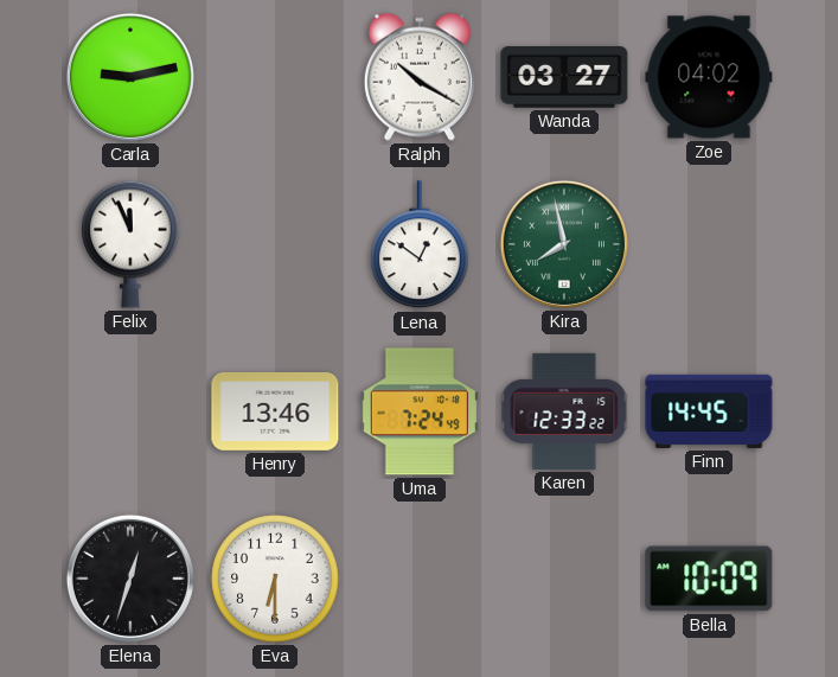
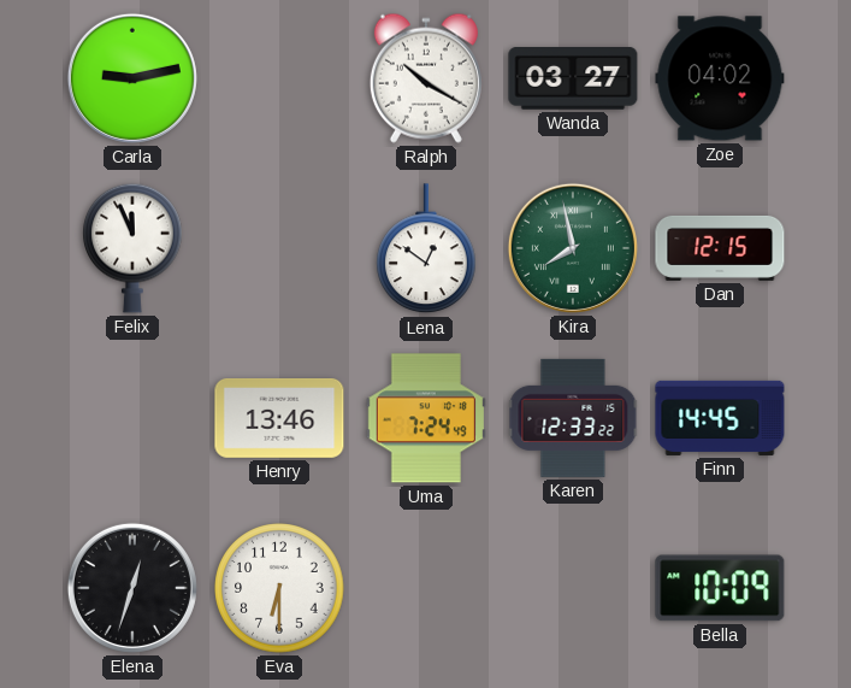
Dan: none -> 12:15 (720, 248)
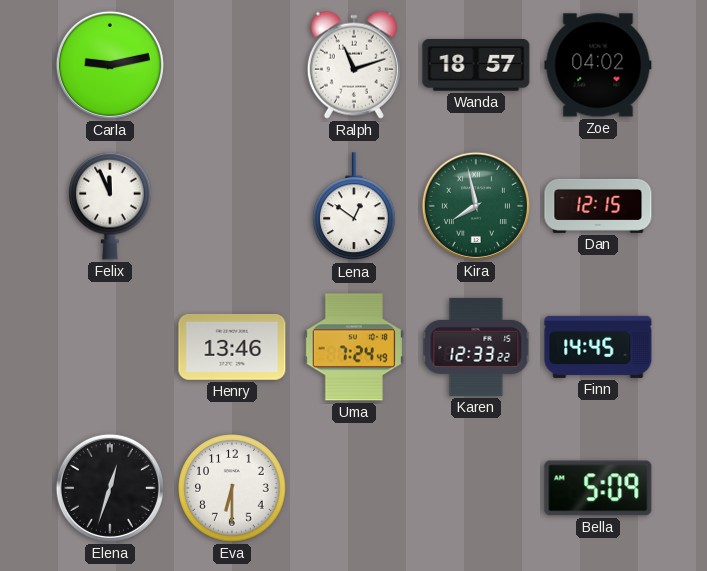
Ralph: 10:20 -> 11:12 (354, 65)
Wanda: 03:27 -> 18:57 (476, 65)
Bella: 10:09 -> 5:09 (598, 488)
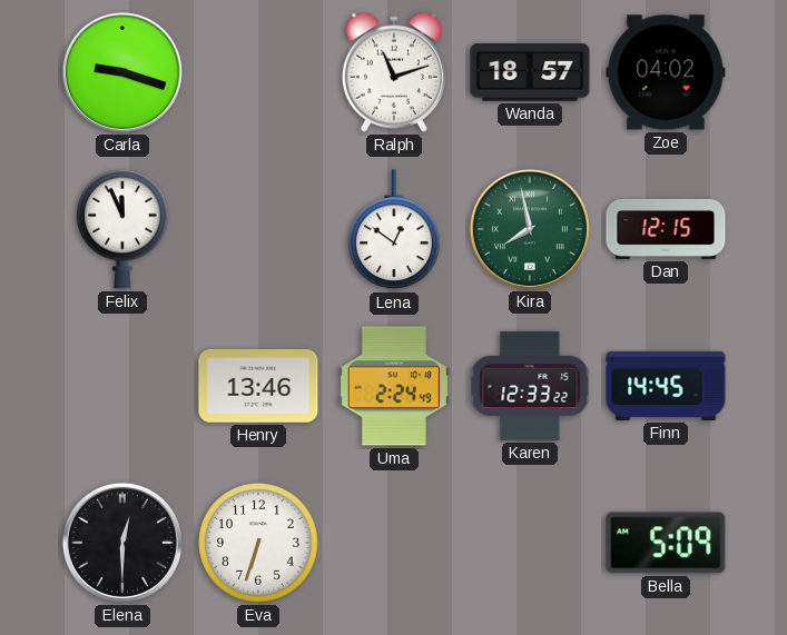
Carla: 9:13 -> 9:18 (122, 72)
Uma: 7:24 -> 2:24 (394, 386)
Elena: 12:33 -> 12:30 (122, 543)
Eva: 6:30 -> 6:33 (258, 543)
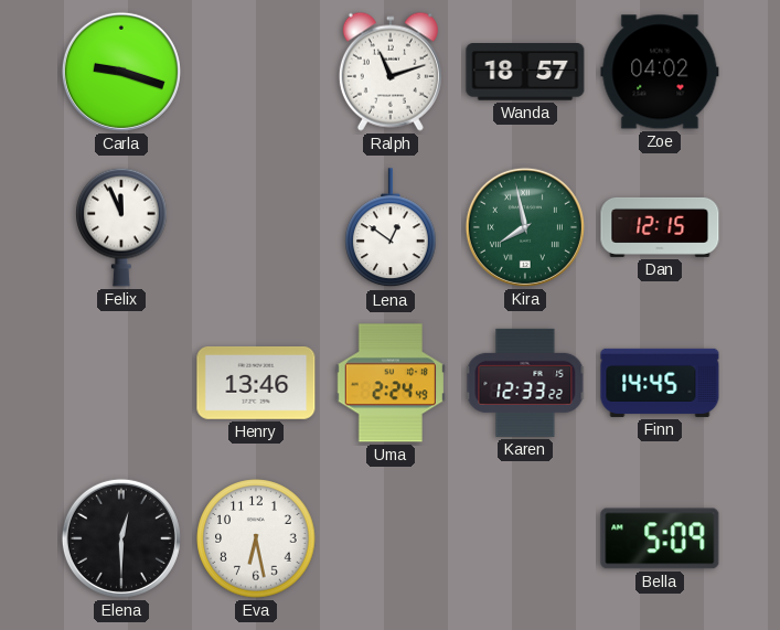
Eva: 6:33 -> 6:28 (256, 538)
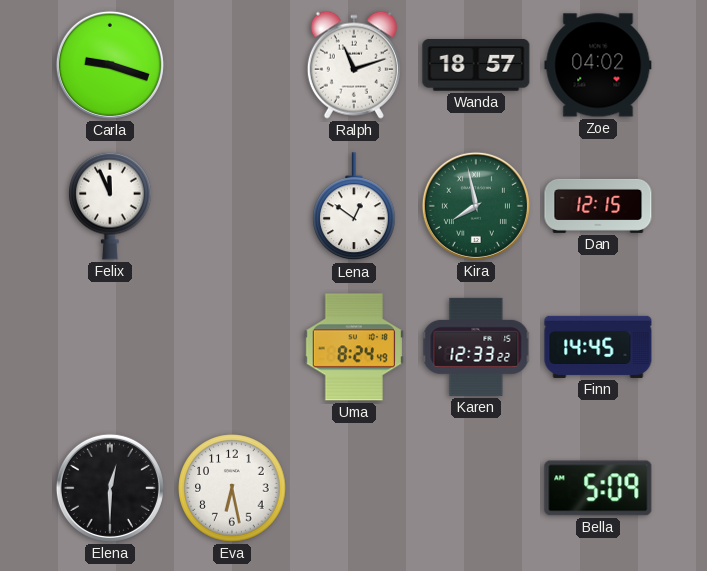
Henry: 13:46 -> none (256, 383)
Uma: 2:24 -> 8:24 (354, 347)
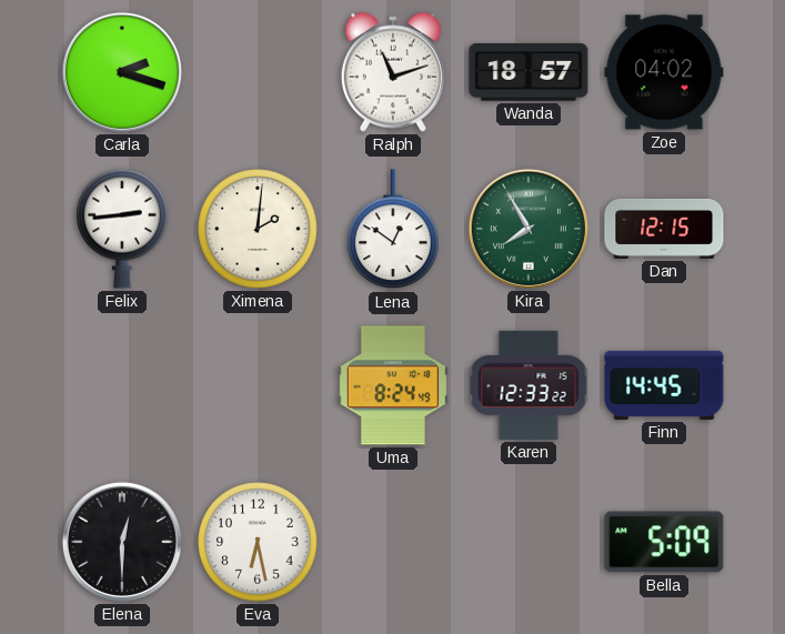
Carla: 9:18 -> 2:18 (122, 72)
Felix: 11:56 -> 2:44 (122, 229)
Ximena: none -> 2:01 (258, 229)
Kira: 7:58 -> 7:55 (529, 229)
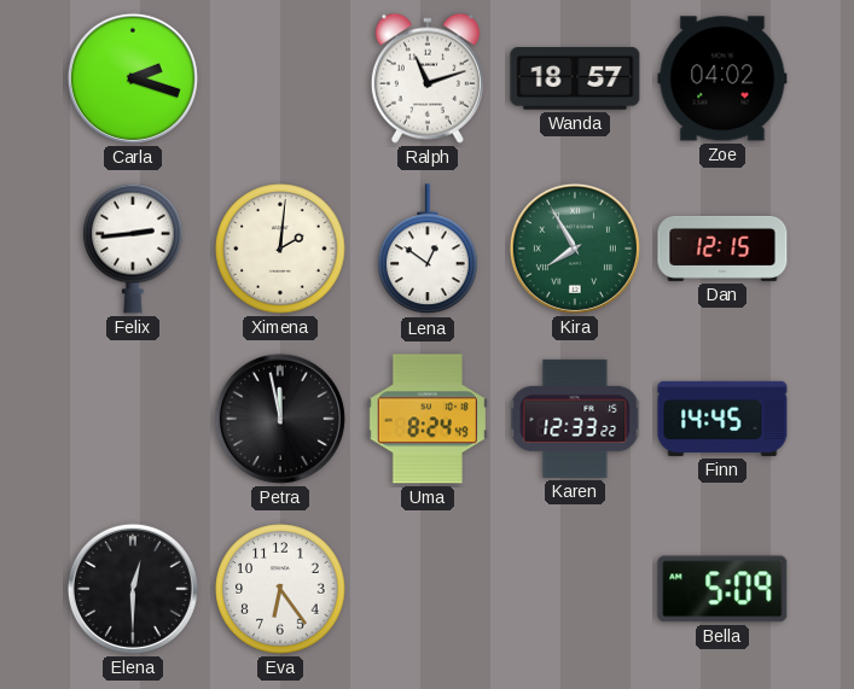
Petra: none -> 11:58 (280, 419)
Eva: 6:28 -> 6:24 (280, 589)
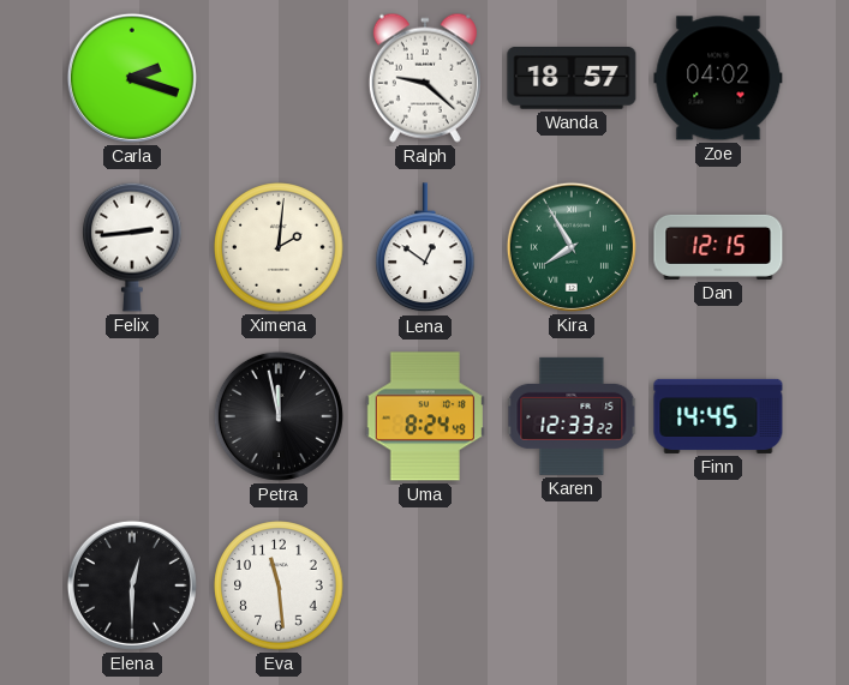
Ralph: 11:12 -> 9:22 (425, 78)
Eva: 6:24 -> 11:29 (279, 585)
Bella: 5:09 -> none (722, 589)
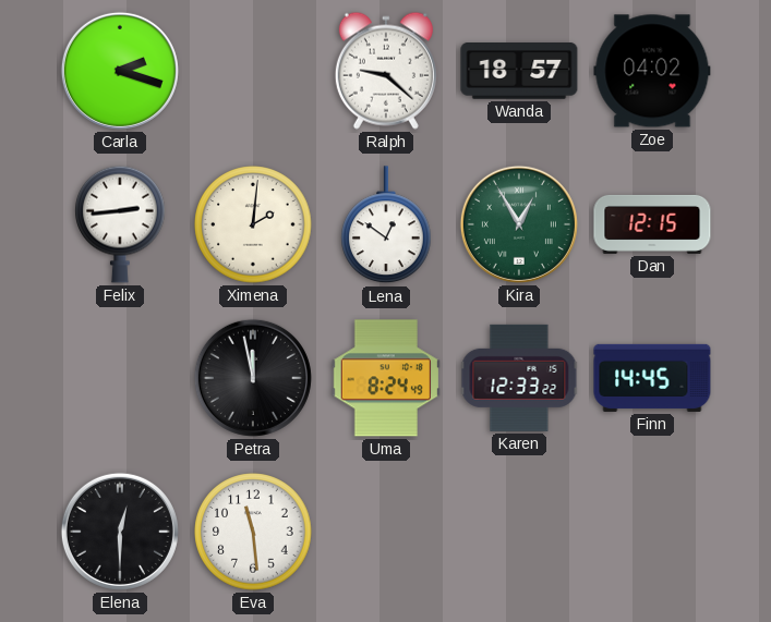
Kira: 7:55 -> 12:55 (519, 224)
